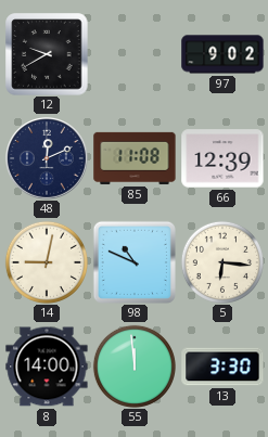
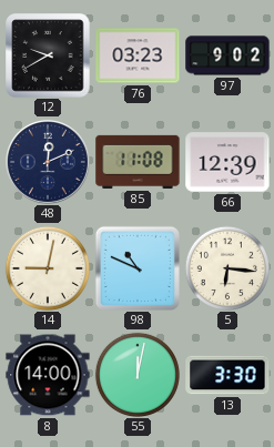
76: none -> 03:23 (138, 55)
55: 11:59 -> 12:02 (138, 375)
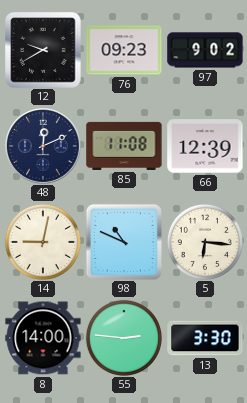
76: 03:23 -> 09:23 (124, 50)
55: 12:02 -> 2:46 (124, 338)
